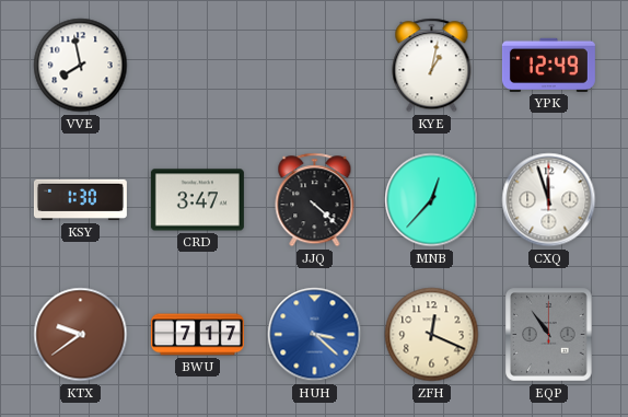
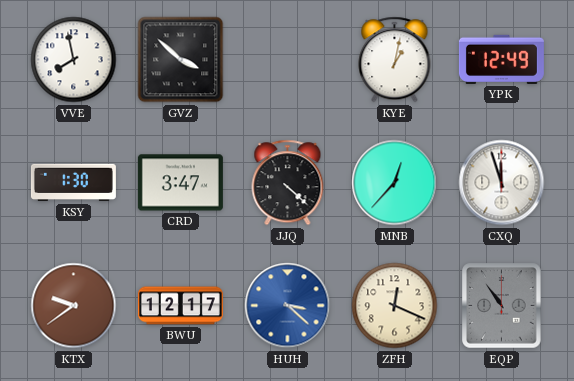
GVZ: none -> 3:52 (181, 60)
BWU: 7:17 -> 12:17 (180, 306)
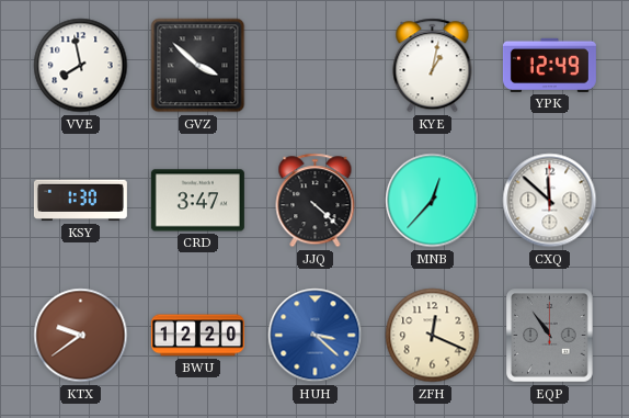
CXQ: 11:57 -> 11:52 (550, 201)
BWU: 12:17 -> 12:20 (197, 336)
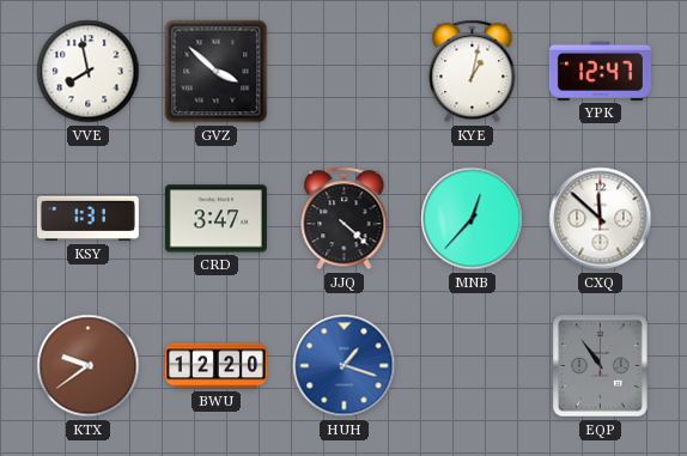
YPK: 12:49 -> 12:47 (600, 71)
KSY: 1:30 -> 1:31 (87, 219)
HUH: 3:22 -> 1:18 (345, 366)
ZFH: 12:19 -> none (433, 336)
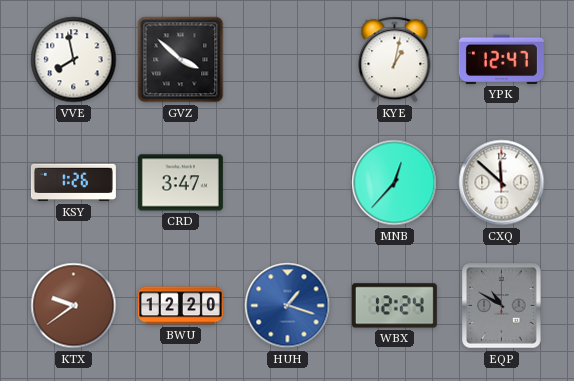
KSY: 1:31 -> 1:26 (73, 183)
JJQ: 4:22 -> none (345, 219)
WBX: none -> 12:24 (394, 306)
EQP: 10:54 -> 10:50 (502, 306)
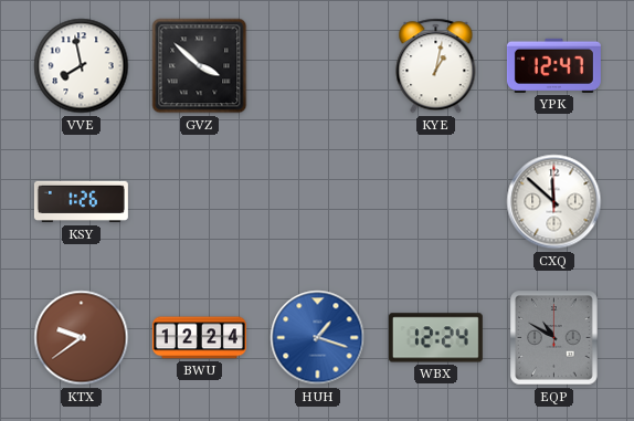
CRD: 3:47 -> none (180, 183)
MNB: 12:37 -> none (395, 183)
BWU: 12:20 -> 12:24 (199, 338)
